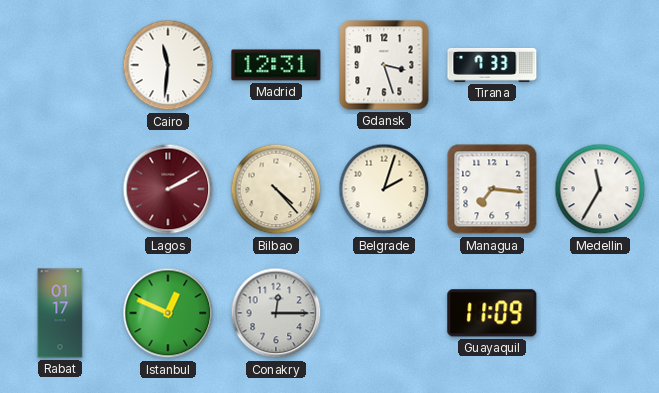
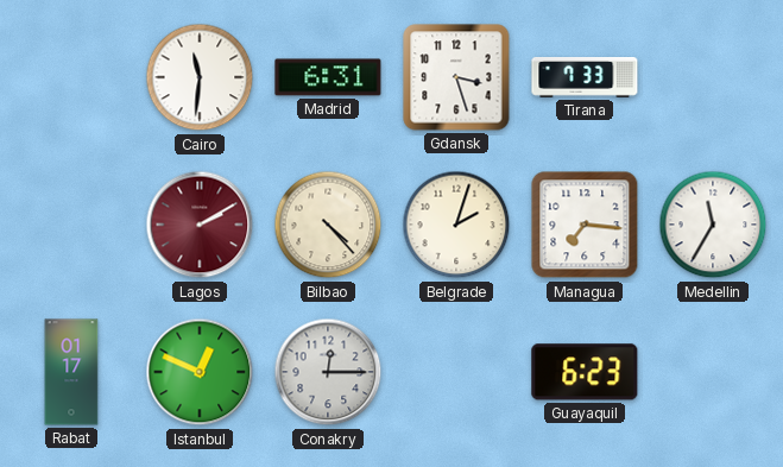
Madrid: 12:31 -> 6:31 (328, 77)
Guayaquil: 11:09 -> 6:23 (585, 372)
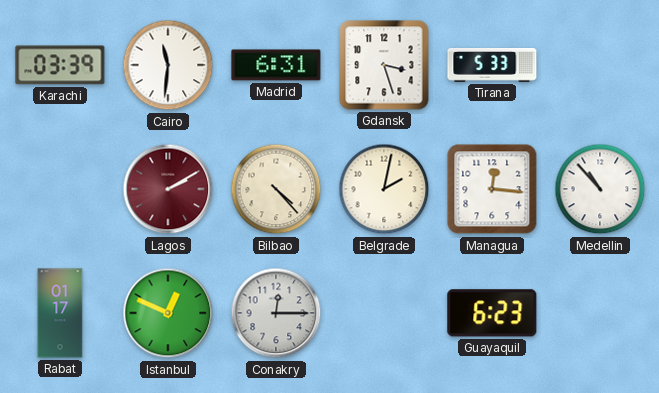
Karachi: none -> 03:39 (60, 65)
Tirana: 7:33 -> 5:33 (492, 66)
Belgrade: 2:03 -> 2:02 (384, 189)
Managua: 7:16 -> 12:16 (492, 189)
Medellin: 11:35 -> 10:53 (600, 189)
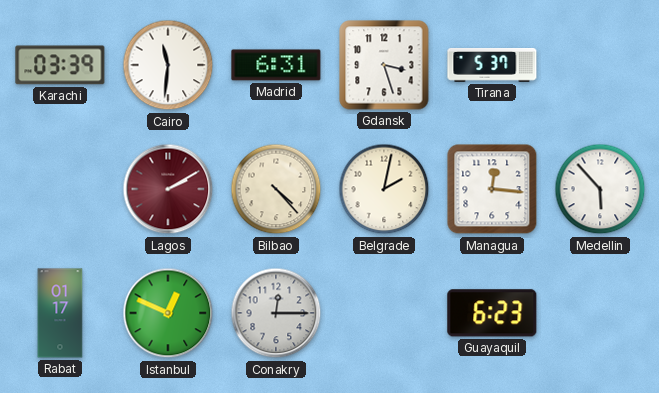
Tirana: 5:33 -> 5:37 (492, 66)
Medellin: 10:53 -> 5:53 (600, 189)
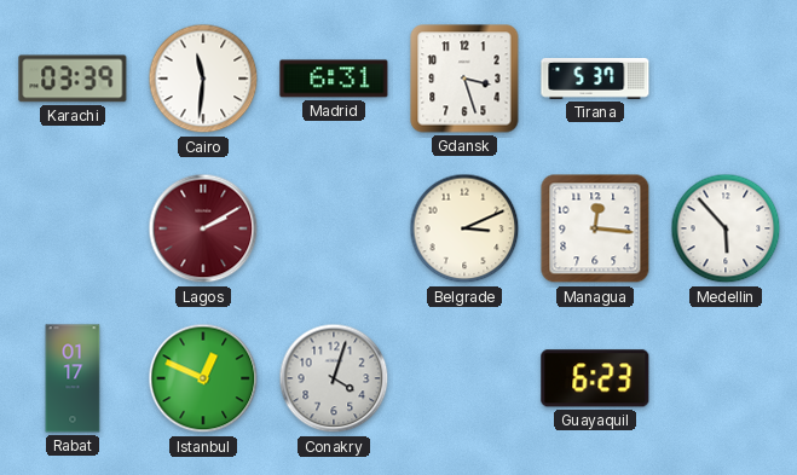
Bilbao: 4:23 -> none (276, 189)
Belgrade: 2:02 -> 3:11 (464, 228)
Conakry: 12:15 -> 4:03 (334, 378)
